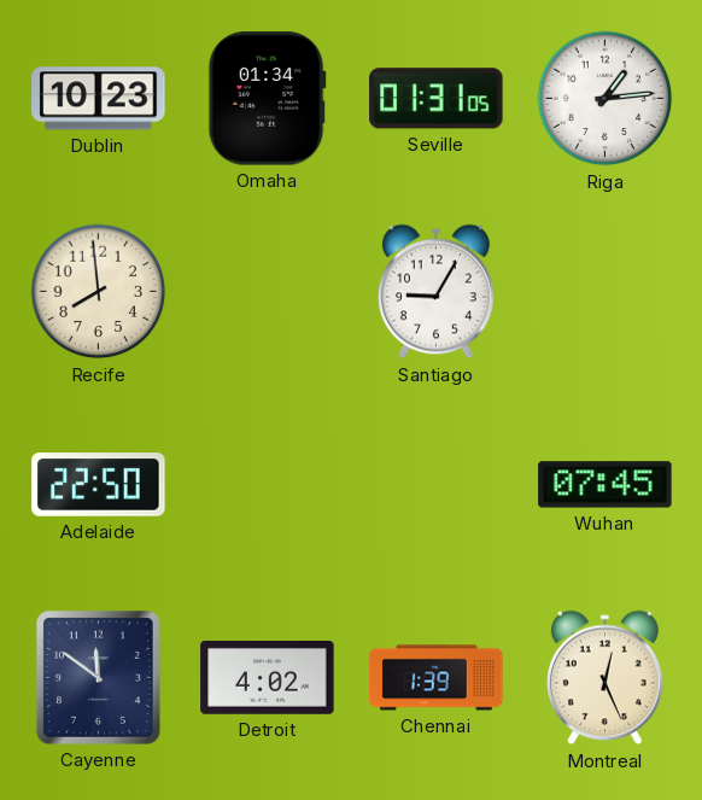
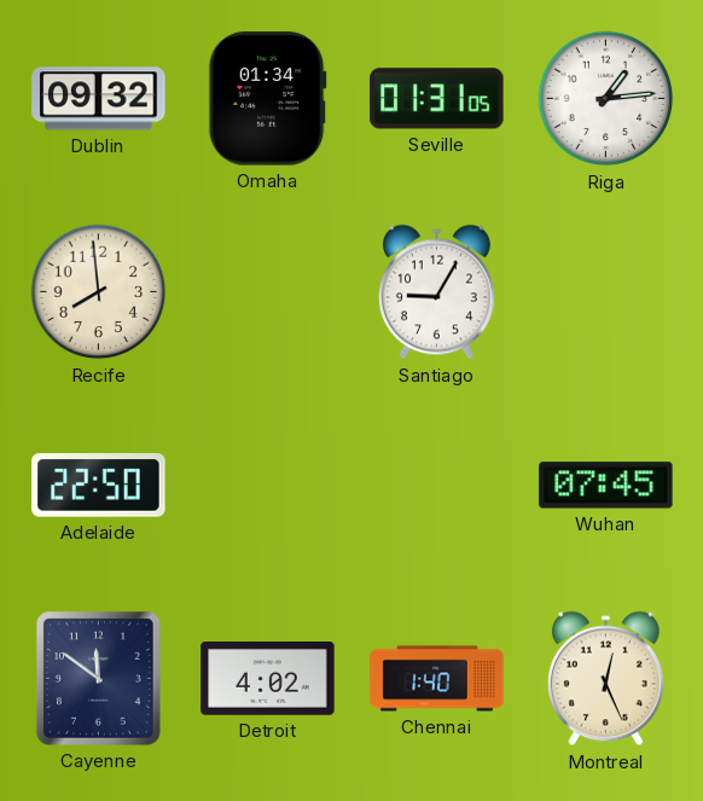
Dublin: 10:23 -> 09:32 (99, 99)
Chennai: 1:39 -> 1:40 (437, 679)
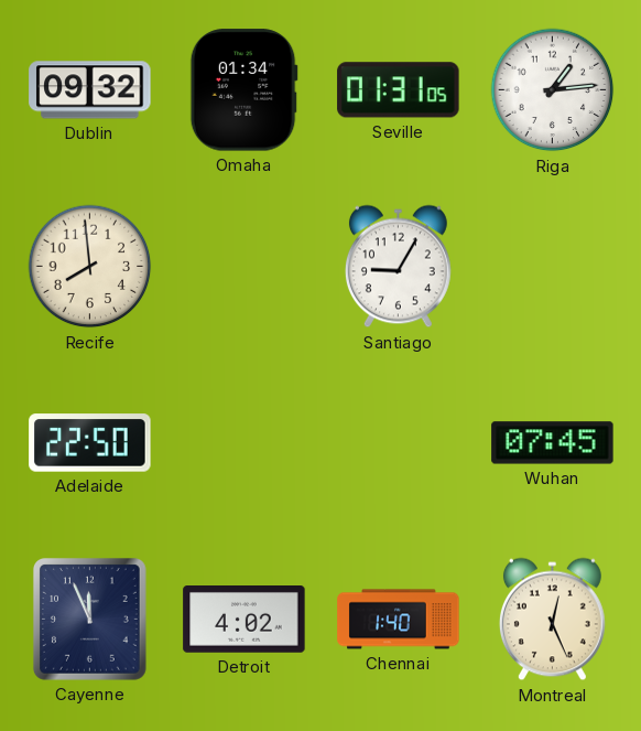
Cayenne: 11:51 -> 11:56 (90, 620)
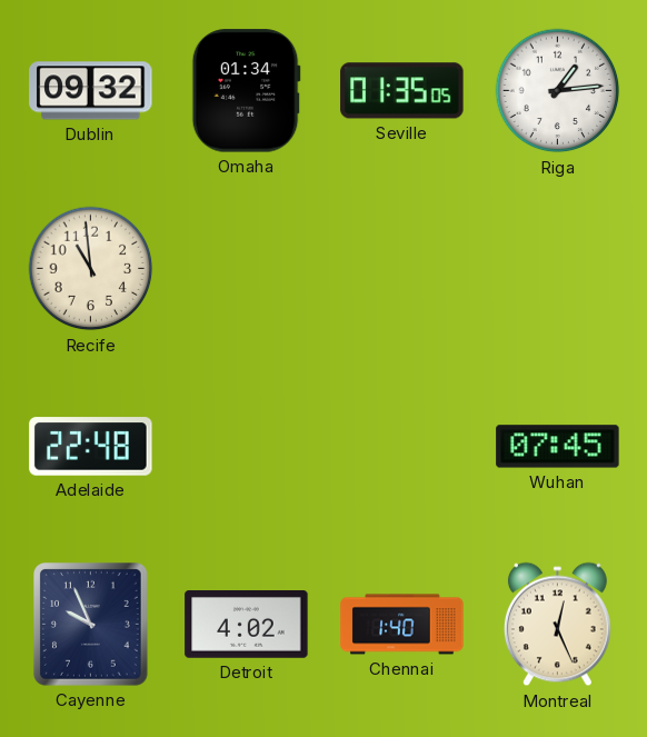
Seville: 01:31 -> 01:35 (402, 91)
Recife: 7:59 -> 10:59 (91, 269)
Santiago: 9:05 -> none (398, 267)
Adelaide: 22:50 -> 22:48 (91, 447)
Cayenne: 11:56 -> 9:56 (91, 625)
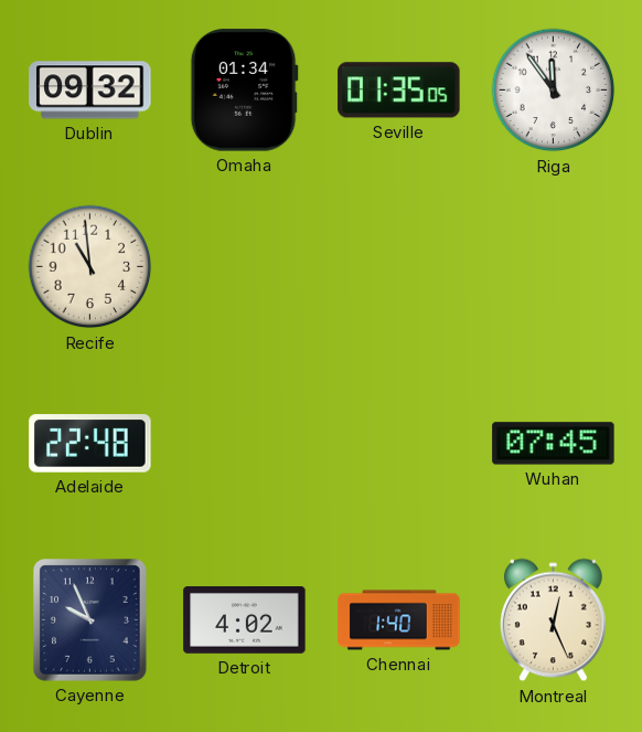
Riga: 1:14 -> 11:54 (554, 91)
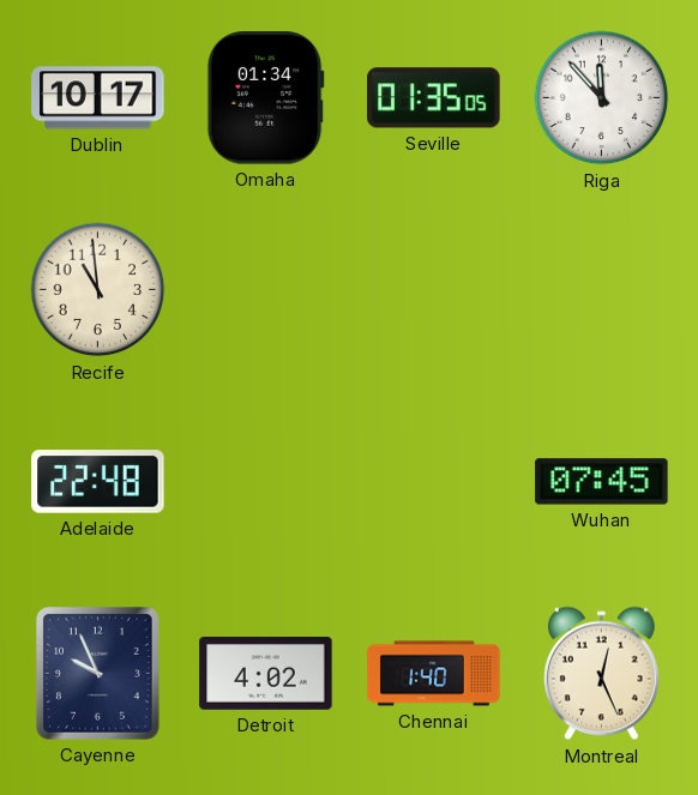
Dublin: 09:32 -> 10:17 (98, 98)
Riga: 11:54 -> 11:53 (602, 98)
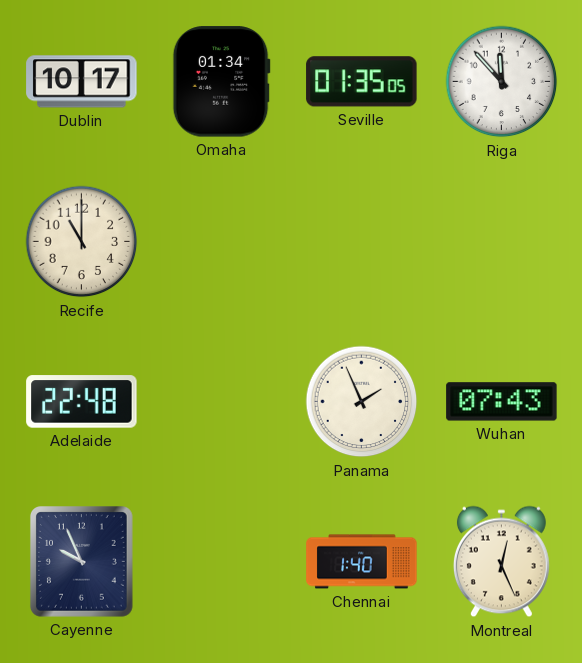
Recife: 10:59 -> 11:00 (82, 242)
Panama: none -> 1:56 (362, 402)
Wuhan: 07:45 -> 07:43 (502, 402)
Detroit: 4:02 -> none (266, 674)
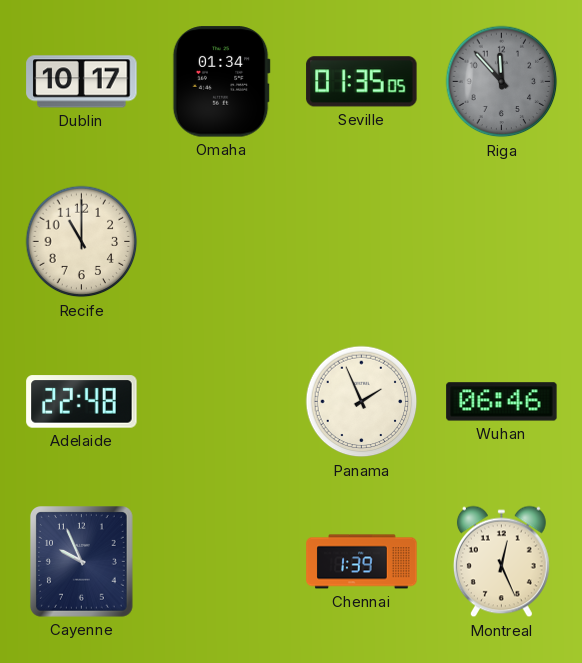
Riga dial: white -> grey (502, 82)
Wuhan: 07:43 -> 06:46 (502, 402)
Chennai: 1:40 -> 1:39 (362, 562)
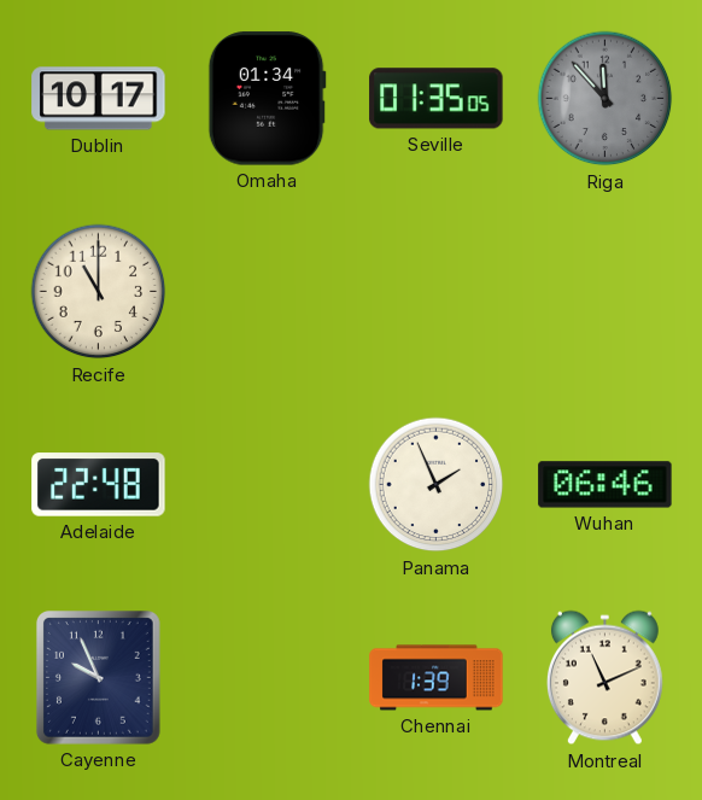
Montreal: 12:26 -> 11:11 (604, 678)
